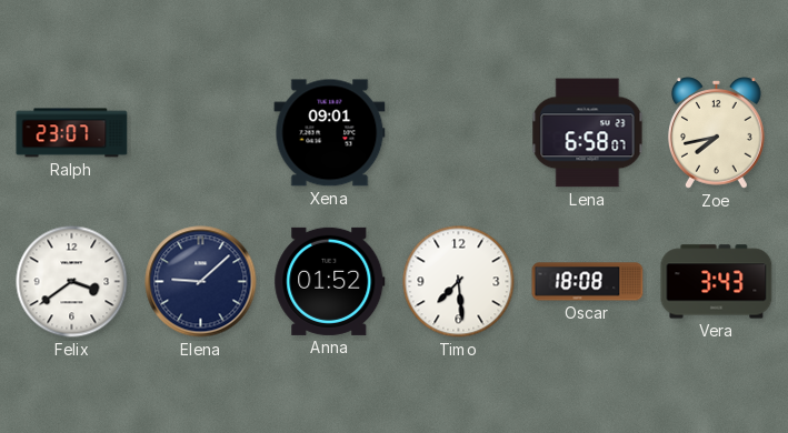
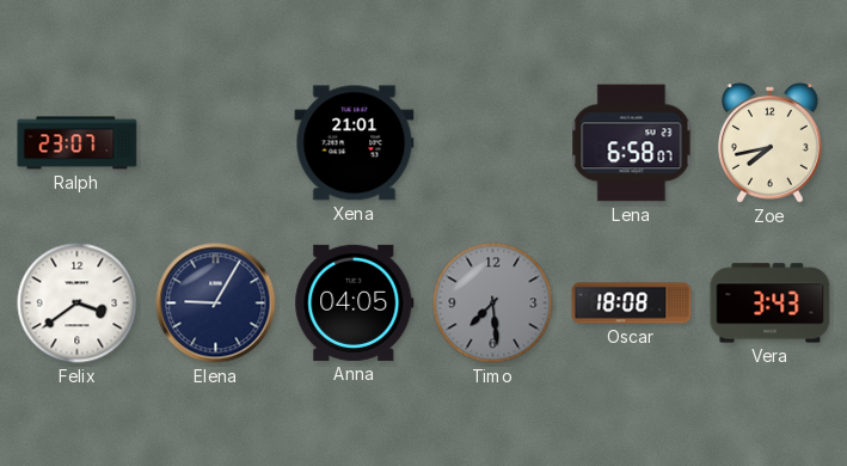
Xena: 09:01 -> 21:01 (355, 143)
Elena: 9:08 -> 9:05 (216, 303)
Anna: 01:52 -> 04:05 (355, 302)
Timo dial: white -> grey (493, 303)
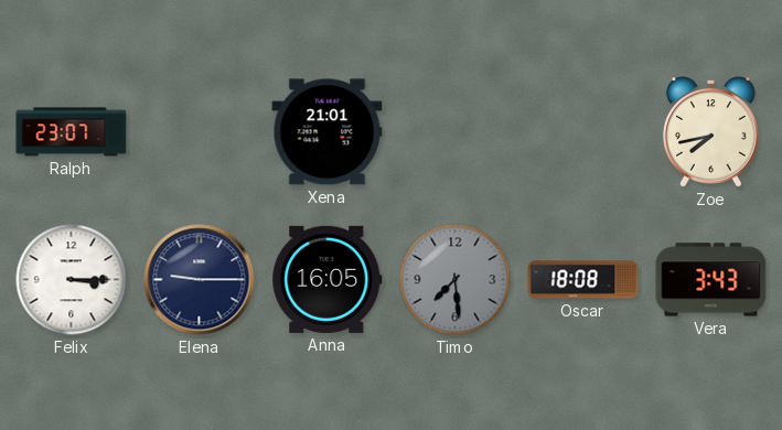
Lena: 6:58 -> none (632, 143)
Felix: 3:39 -> 3:15 (72, 280)
Elena: 9:05 -> 9:15 (200, 280)
Anna: 04:05 -> 16:05 (328, 279)
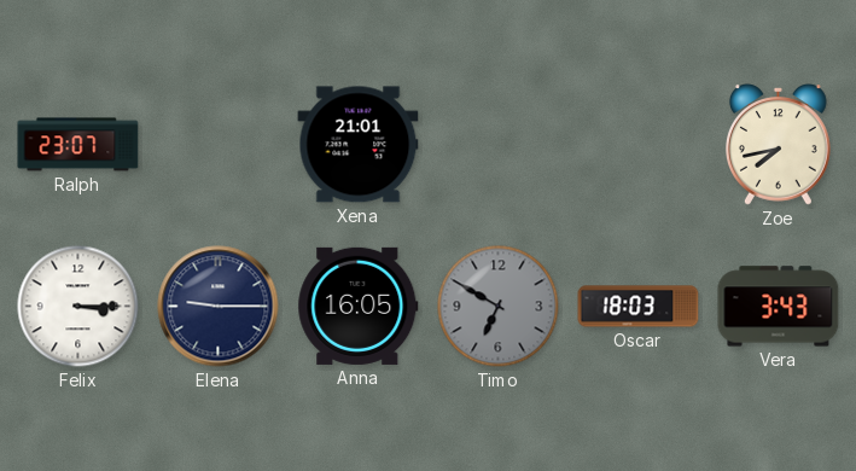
Timo: 7:29 -> 6:50 (499, 307)
Oscar: 18:08 -> 18:03 (639, 307)
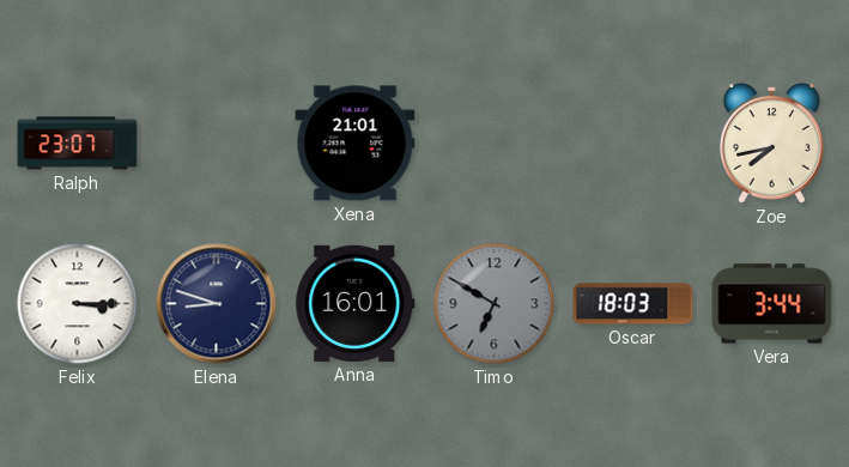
Elena: 9:15 -> 8:48 (217, 304)
Anna: 16:05 -> 16:01 (356, 303)
Vera: 3:43 -> 3:44 (772, 304)
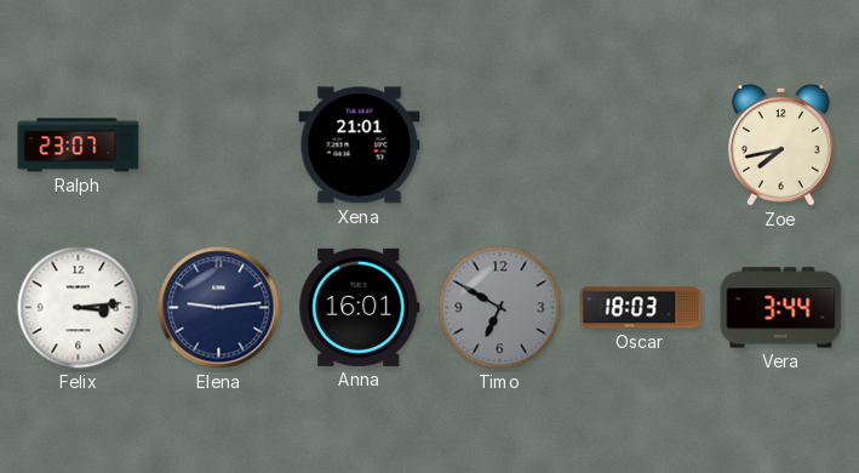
Felix: 3:15 -> 3:14 (79, 308)
Elena: 8:48 -> 9:14 (219, 308)
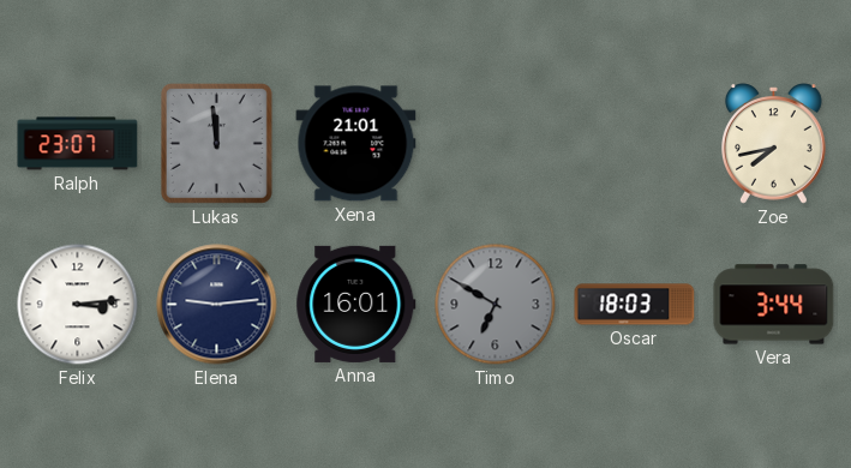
Lukas: none -> 11:59 (216, 143)
